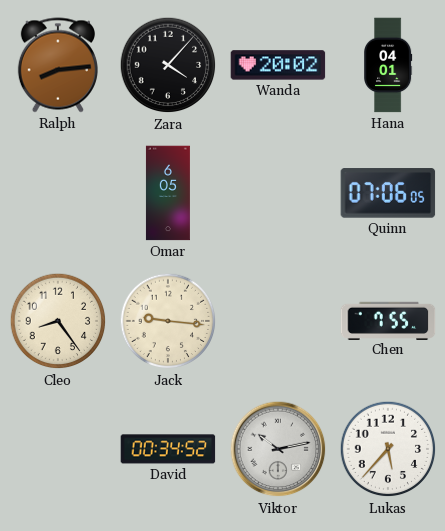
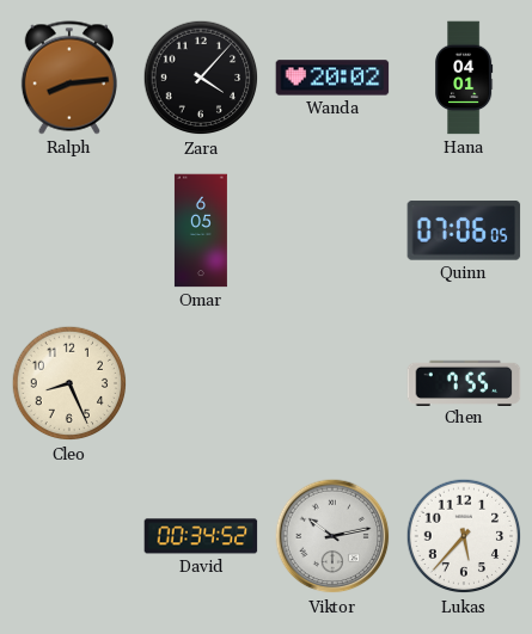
Cleo: 8:24 -> 8:26 (69, 383)
Jack: 9:16 -> none (168, 321)
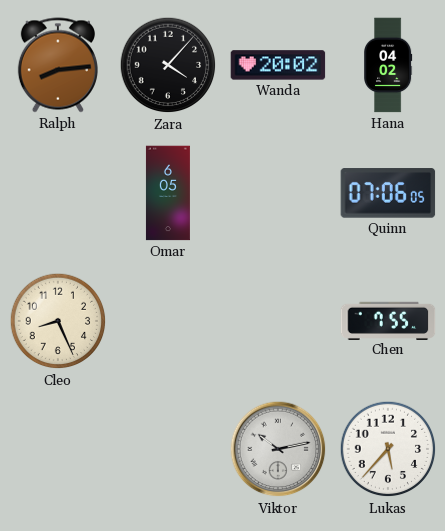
Hana: 04:01 -> 04:02 (389, 65)
David: 00:34 -> none (201, 536)
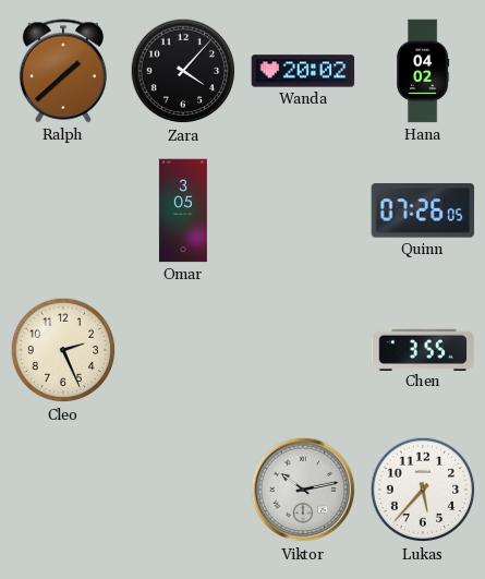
Ralph: 8:14 -> 1:38 (63, 71)
Omar: 6:05 -> 3:05 (183, 210)
Quinn: 07:06 -> 07:26 (423, 210)
Cleo: 8:26 -> 2:26 (63, 350)
Chen: 7:55 -> 3:55 (423, 349)
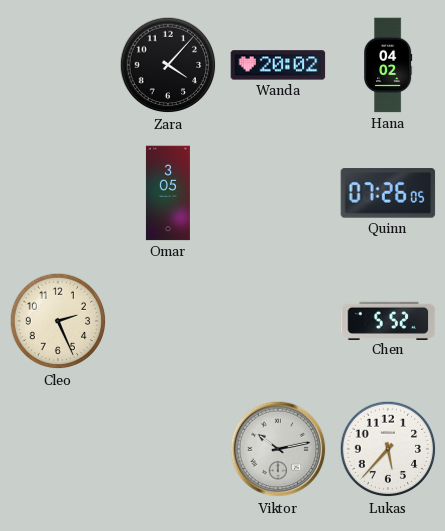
Ralph: 1:38 -> none (63, 71)
Chen: 3:55 -> 5:52 (388, 320)
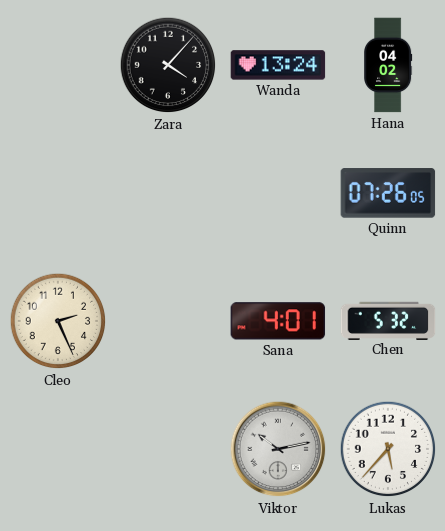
Wanda: 20:02 -> 13:24 (278, 65)
Omar: 3:05 -> none (168, 193)
Sana: none -> 4:01 (278, 321)
Chen: 5:52 -> 5:32 (388, 320)
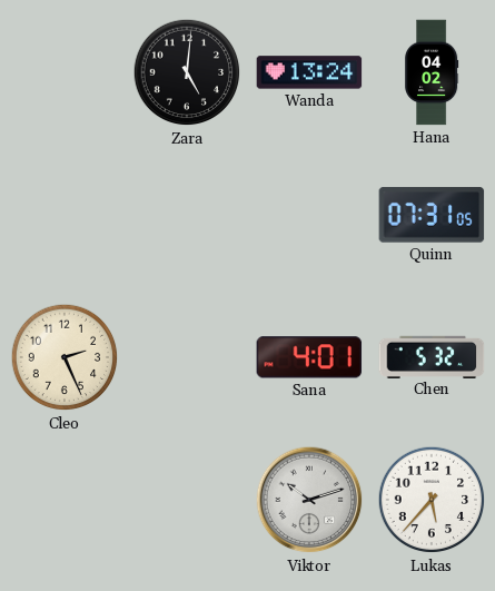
Zara: 4:07 -> 5:01 (187, 72)
Quinn: 07:26 -> 07:31 (432, 215)
Viktor: 10:13 -> 10:12 (309, 500)
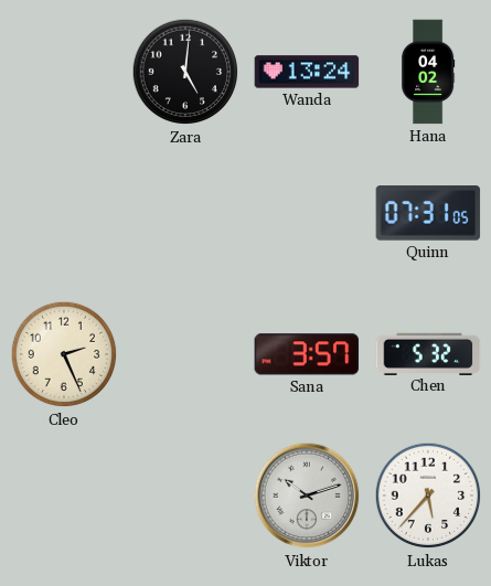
Sana: 4:01 -> 3:57 (307, 354)
